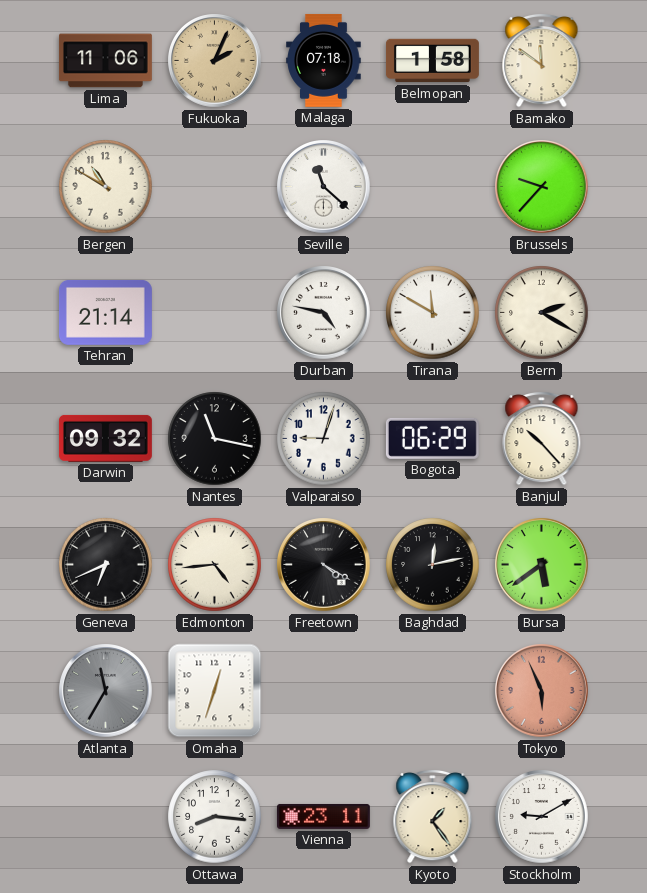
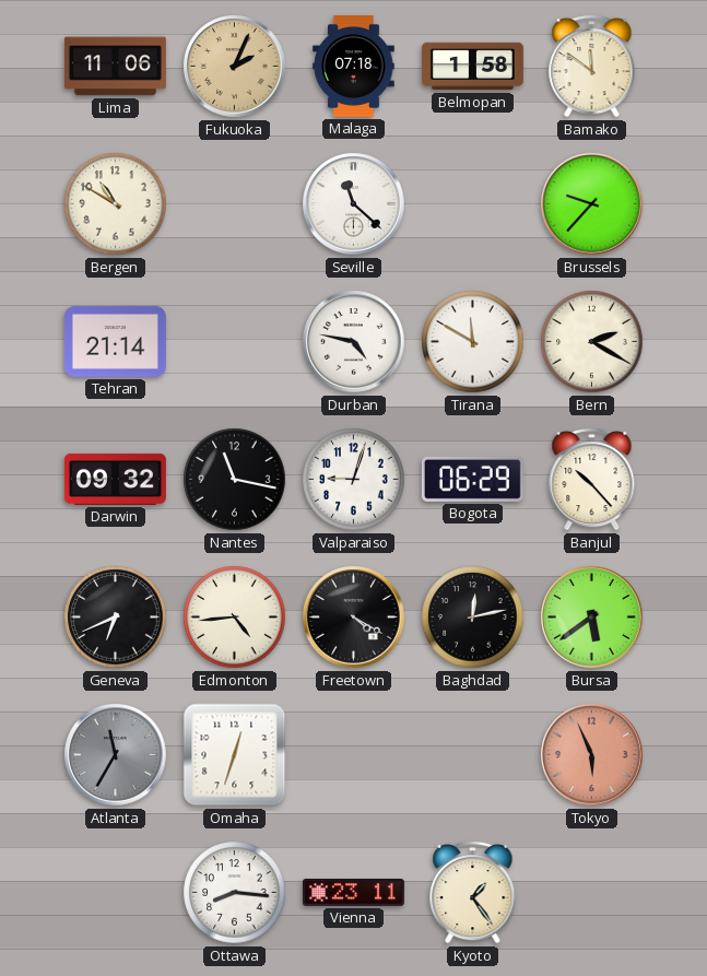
Stockholm: 9:10 -> none (542, 817)
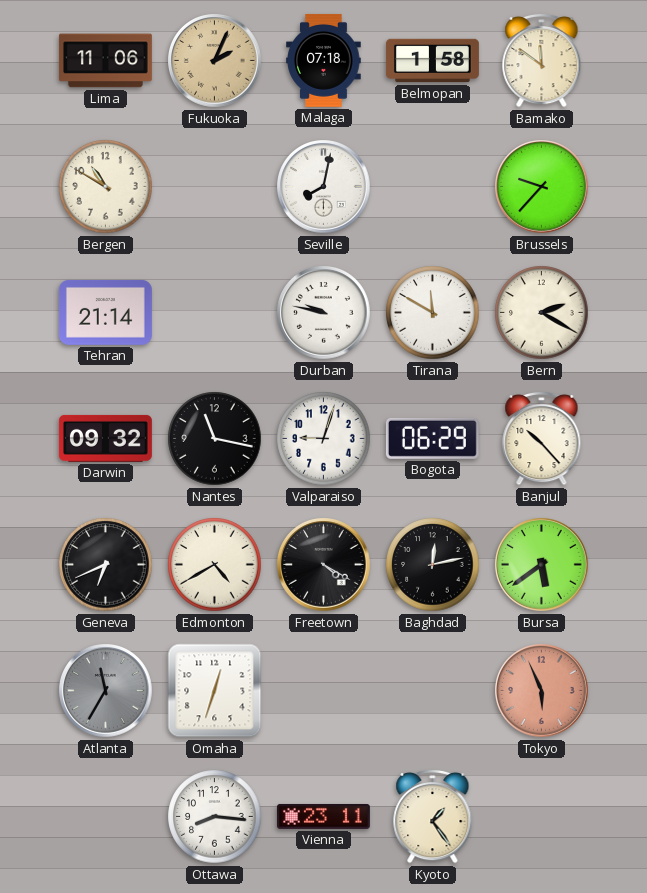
Seville: 11:22 -> 8:02 (324, 187)
Durban: 4:47 -> 9:47 (324, 313)
Edmonton: 4:44 -> 4:40 (215, 565)
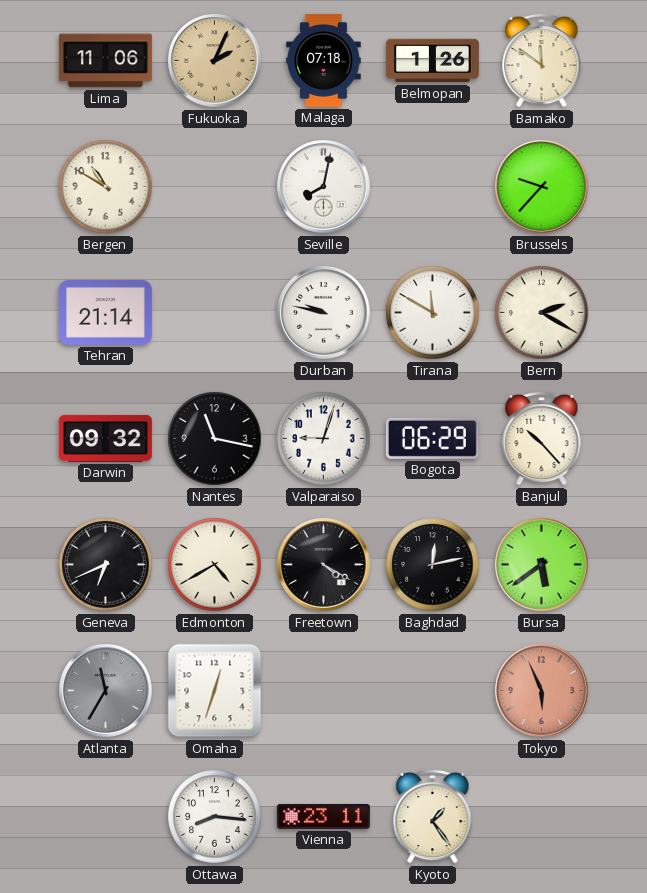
Belmopan: 1:58 -> 1:26 (433, 61)
